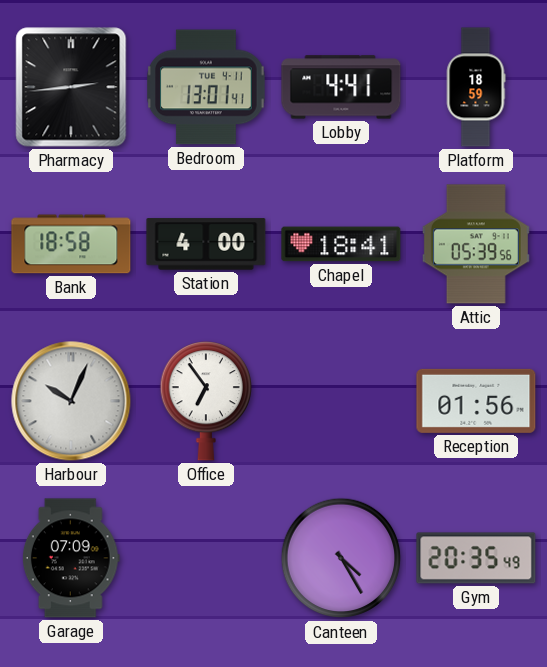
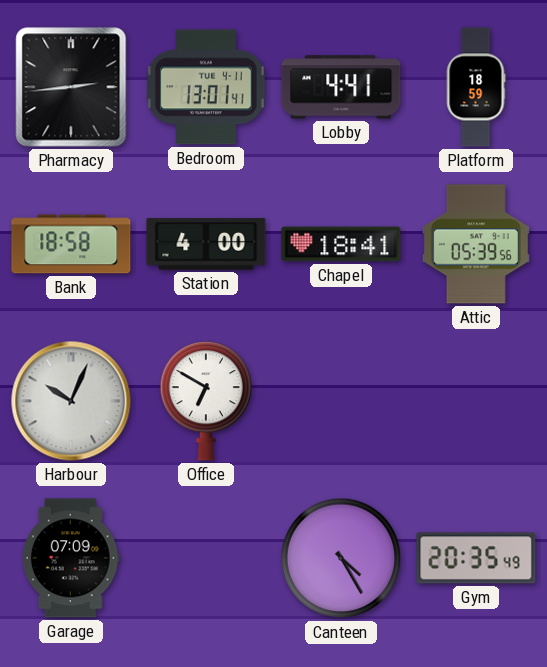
Office: 6:54 -> 6:50 (205, 402)
Reception: 01:56 -> none (476, 401)
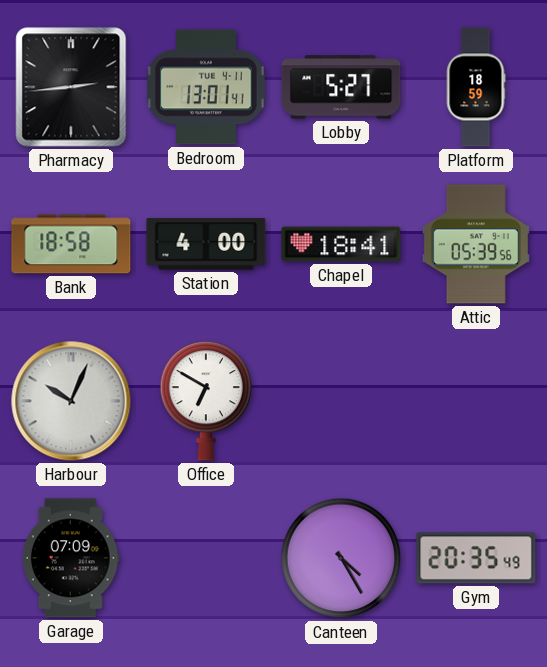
Lobby: 4:41 -> 5:27 (341, 87)
